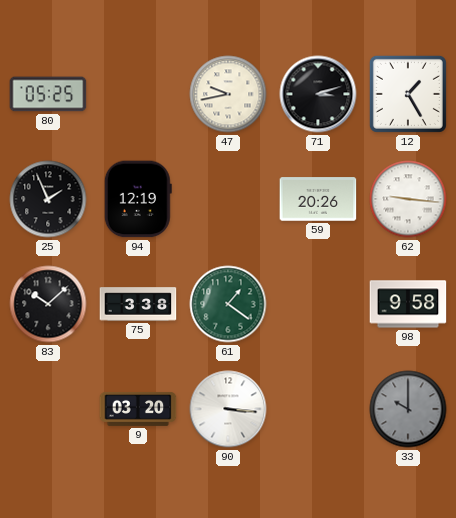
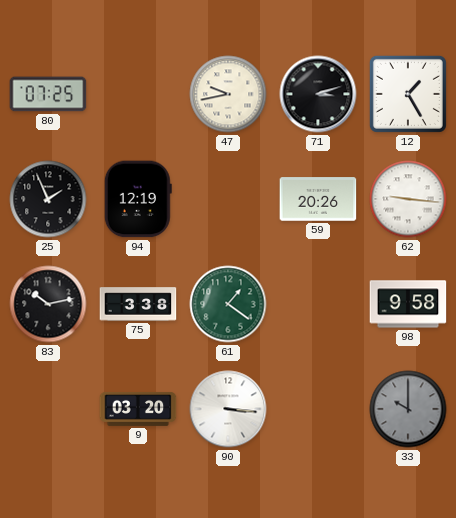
80: 05:25 -> 07:25 (48, 94)
83: 10:08 -> 10:13 (48, 304)
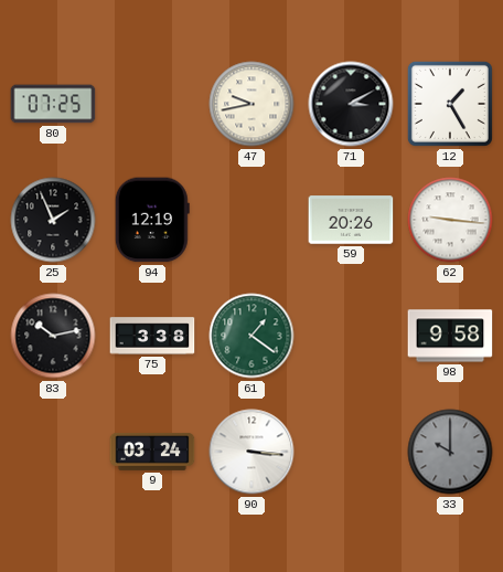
71: 3:12 -> 3:10 (351, 104)
9: 03:20 -> 03:24 (152, 452)
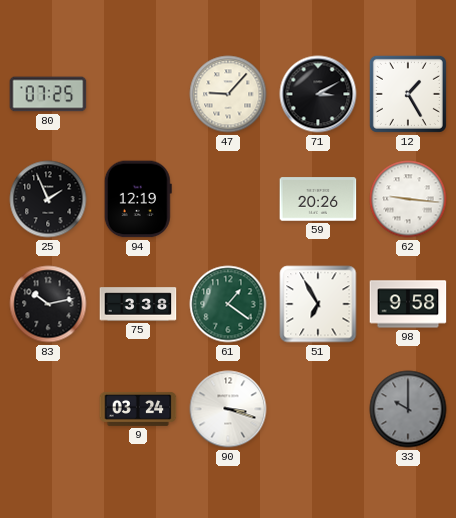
47: 9:43 -> 9:07 (228, 94)
51: none -> 6:55 (318, 304)
90: 3:16 -> 3:18 (228, 409)
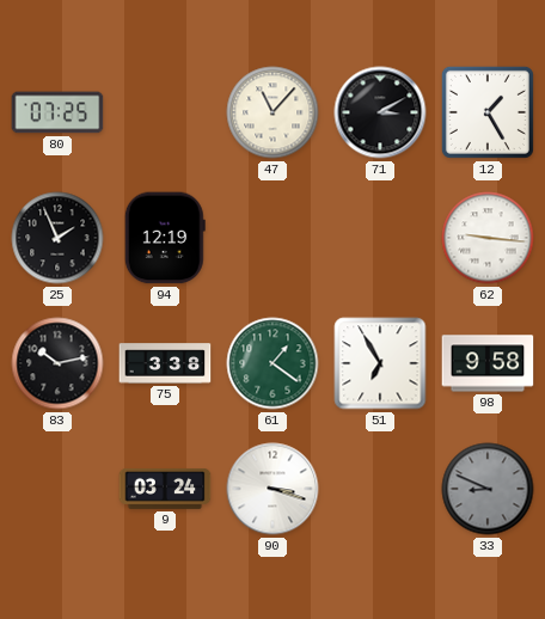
47: 9:07 -> 11:07 (272, 112)
59: 20:26 -> none (318, 199)
33: 10:00 -> 8:49 (488, 489)
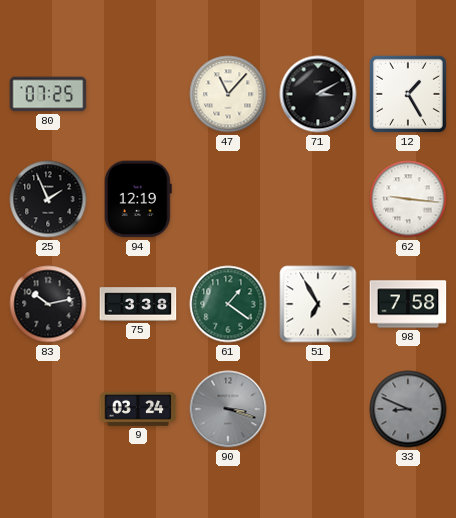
98: 9:58 -> 7:58 (408, 304)
90 dial: white -> grey (228, 409)
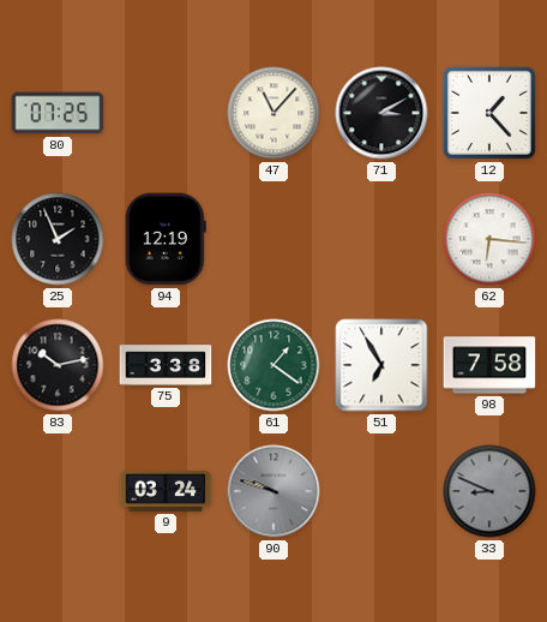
12: 1:25 -> 1:23 (489, 113)
62: 9:16 -> 6:16 (489, 239)
90: 3:18 -> 9:48 (273, 491)
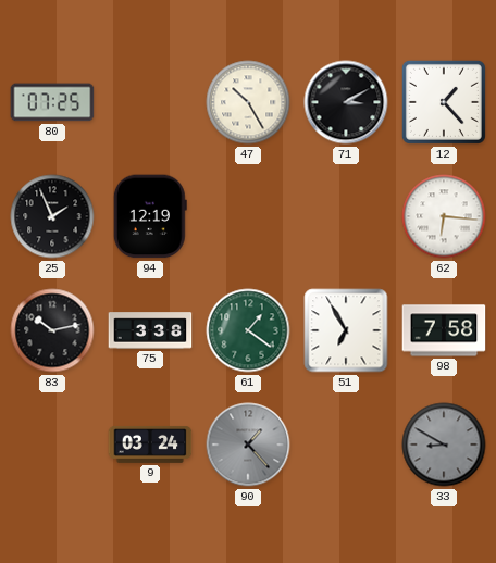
47: 11:07 -> 10:25 (248, 102)
90: 9:48 -> 1:23 (248, 445)
33: 8:49 -> 8:50 (444, 445)
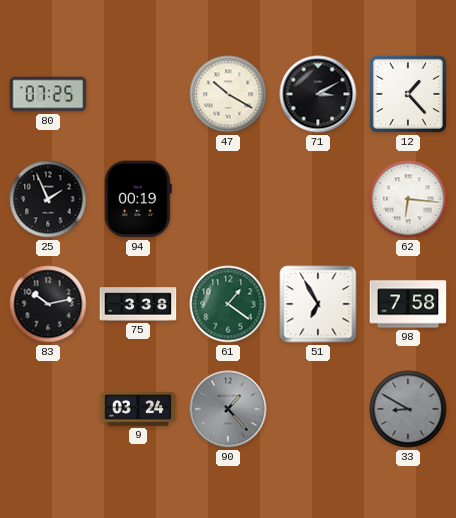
47: 10:25 -> 10:20 (228, 94)
94: 12:19 -> 00:19 (138, 199)
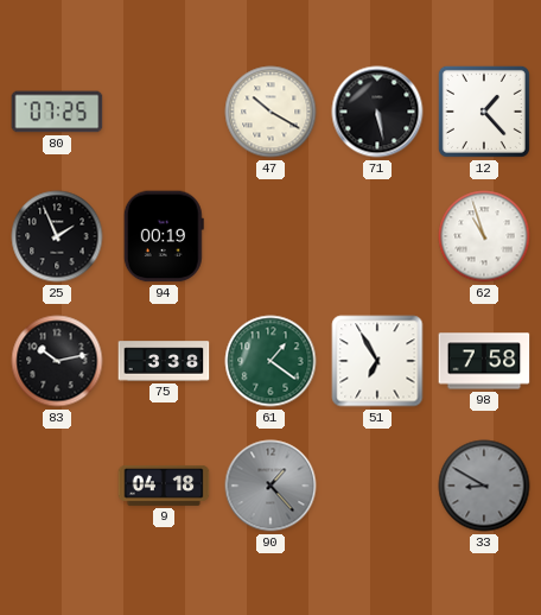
71: 3:10 -> 5:28 (377, 112)
62: 6:16 -> 10:57 (484, 236)
9: 03:24 -> 04:18 (164, 486)
